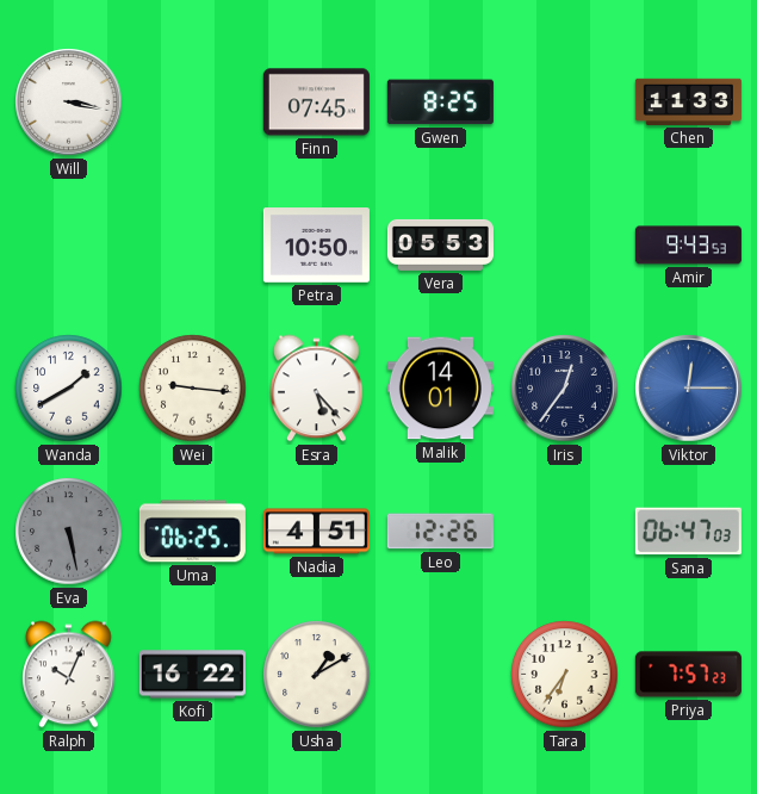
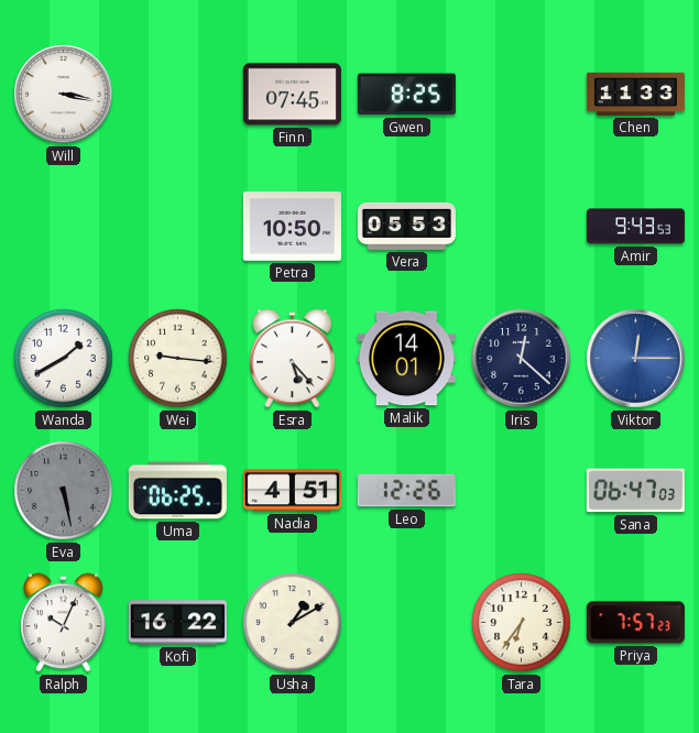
Iris: 12:36 -> 12:22 (522, 359)
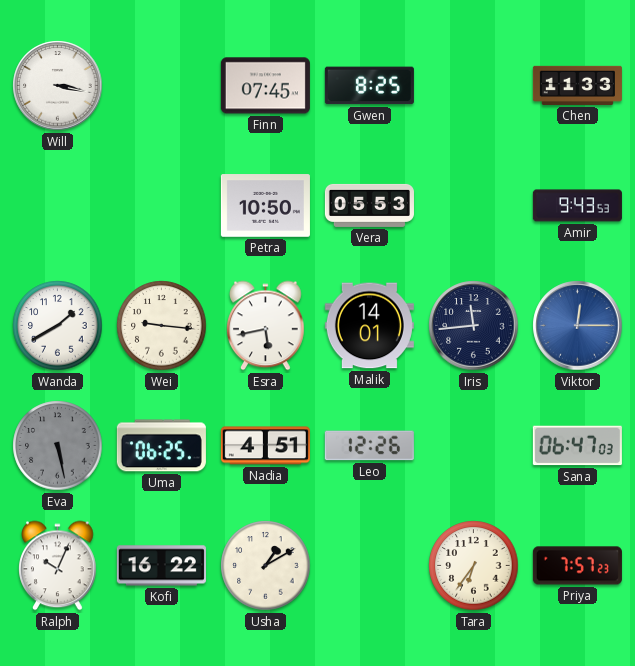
Esra: 5:23 -> 5:43 (266, 326)
Iris: 12:22 -> 11:44 (474, 326)
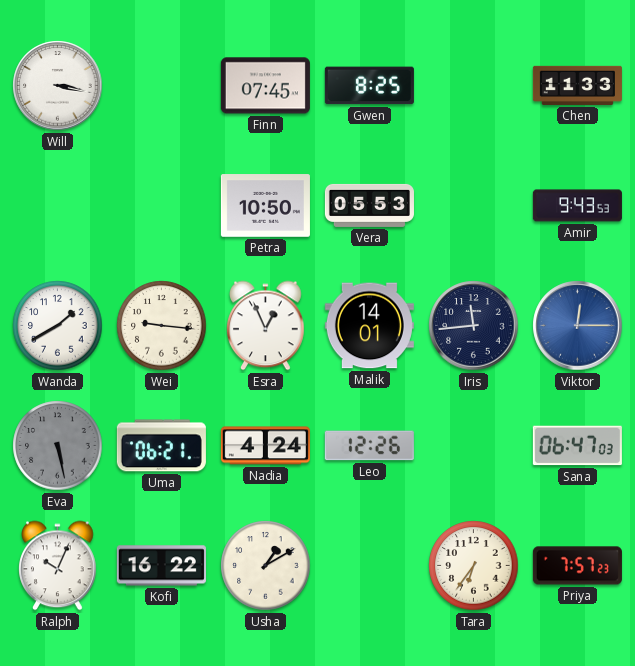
Esra: 5:43 -> 12:56 (266, 326)
Uma: 06:25 -> 06:21 (161, 446)
Nadia: 4:51 -> 4:24 (265, 446)
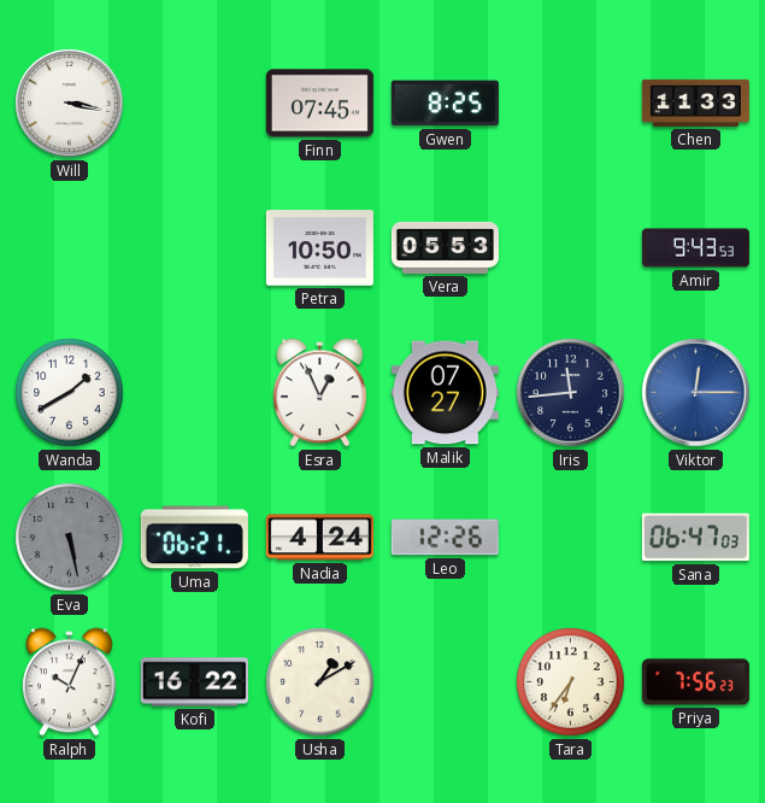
Wei: 9:16 -> none (162, 326)
Malik: 14:01 -> 07:27 (445, 393)
Priya: 7:57 -> 7:56 (695, 682)
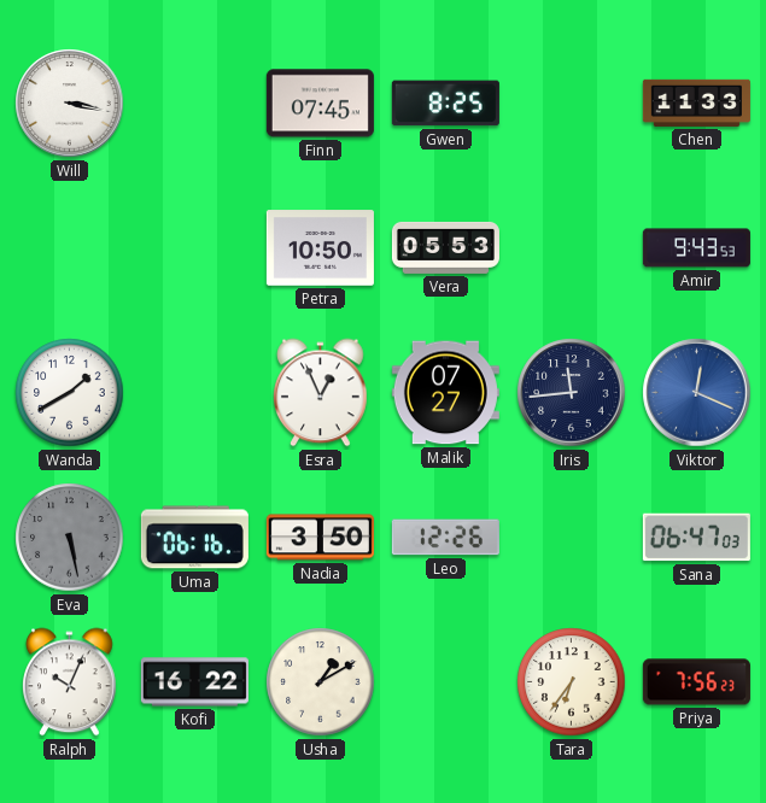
Viktor: 12:15 -> 12:19 (697, 393)
Uma: 06:21 -> 06:16 (194, 538)
Nadia: 4:24 -> 3:50 (320, 538)
